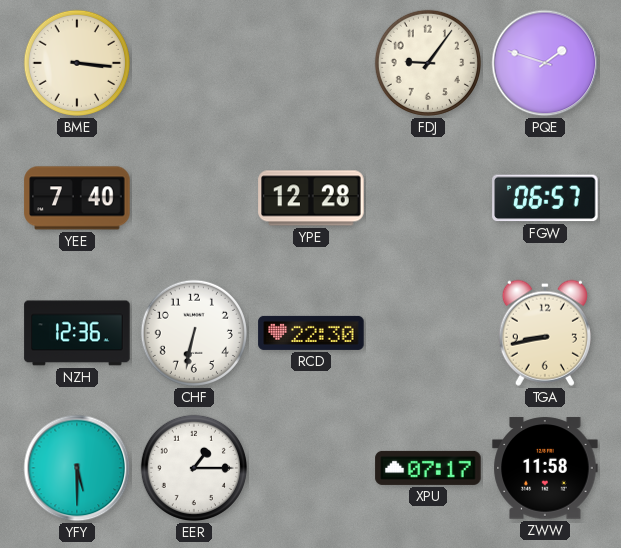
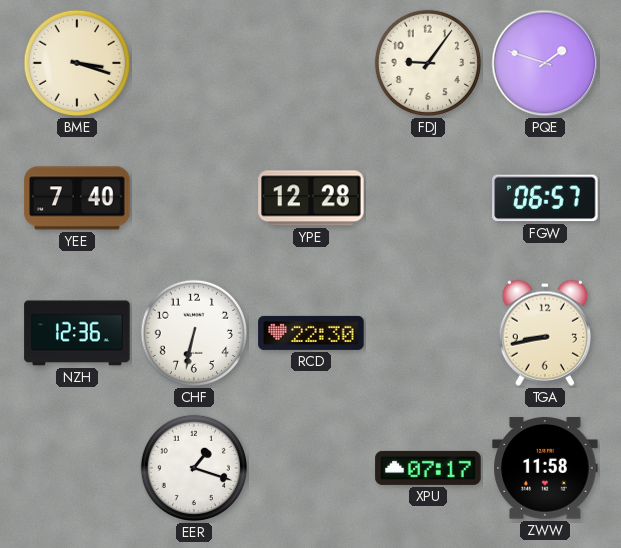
BME: 3:16 -> 3:18 (77, 63)
YFY: 5:30 -> none (77, 468)
EER: 1:15 -> 1:18 (194, 468)
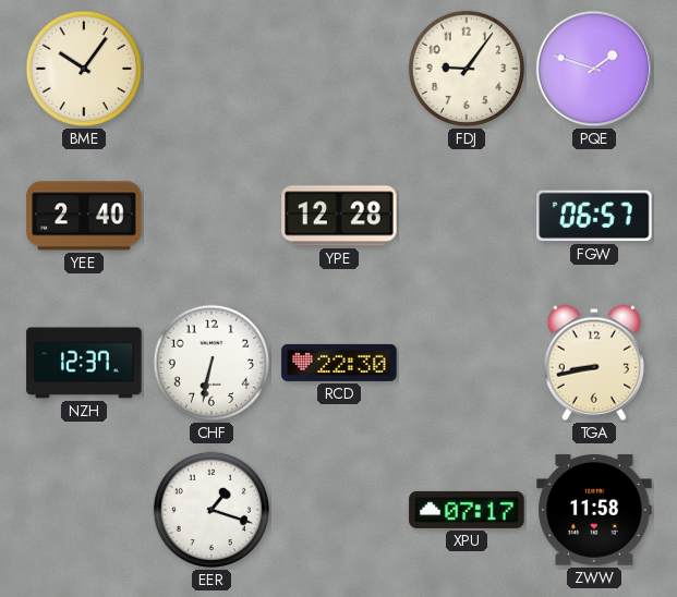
BME: 3:18 -> 10:06 (84, 69)
YEE: 7:40 -> 2:40 (84, 216)
NZH: 12:36 -> 12:37 (84, 363)
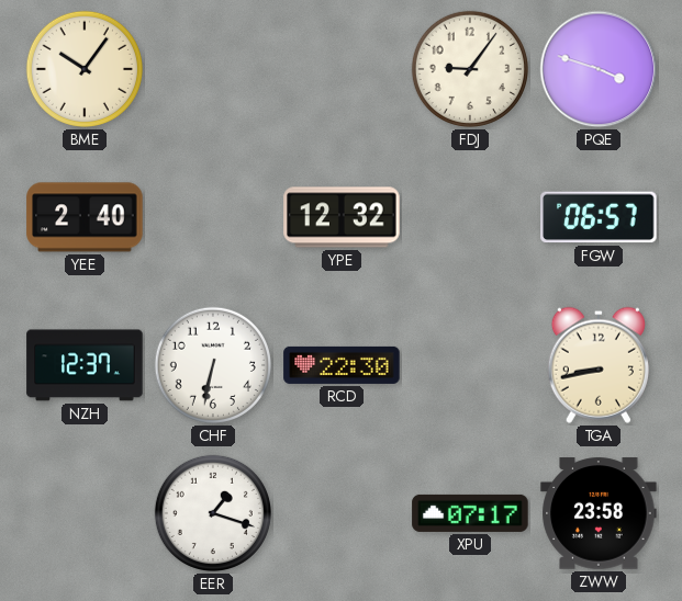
PQE: 1:48 -> 3:48 (599, 69)
YPE: 12:28 -> 12:32 (342, 217)
ZWW: 11:58 -> 23:58 (599, 513)
